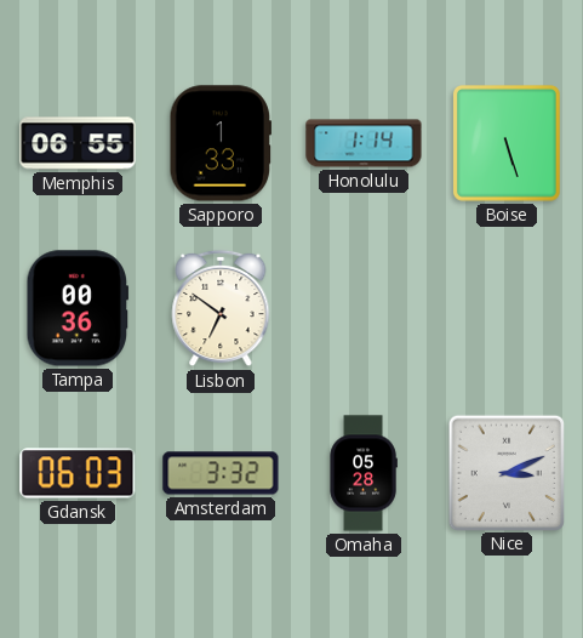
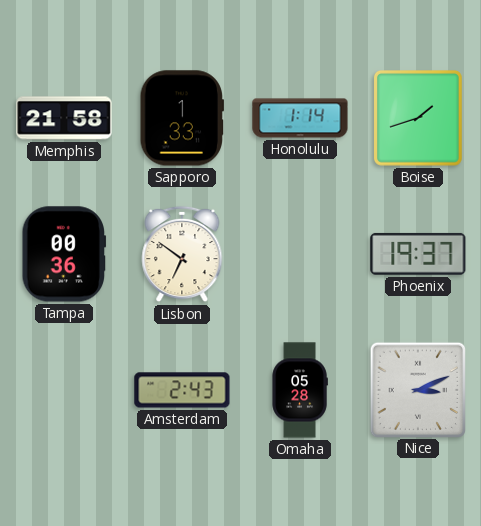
Memphis: 06:55 -> 21:58 (64, 118)
Boise: 5:27 -> 1:42 (418, 119)
Phoenix: none -> 19:37 (418, 254)
Gdansk: 06:03 -> none (78, 473)
Amsterdam: 3:32 -> 2:43 (182, 390)
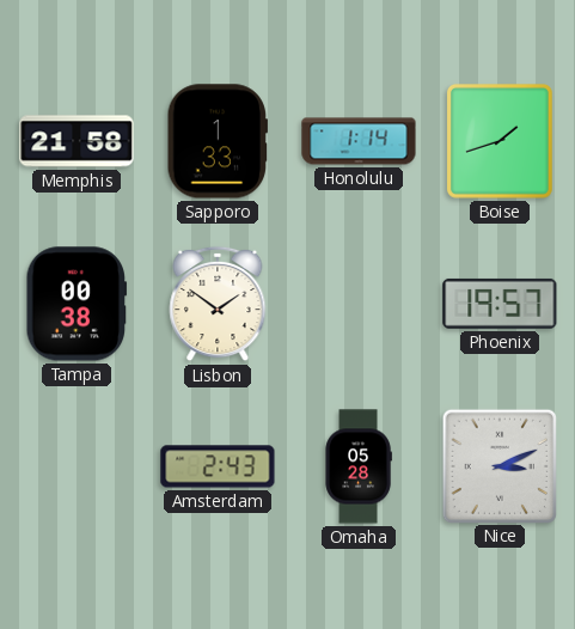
Tampa: 00:36 -> 00:38 (77, 304)
Lisbon: 6:51 -> 1:51 (218, 304)
Phoenix: 19:37 -> 19:57 (500, 304)
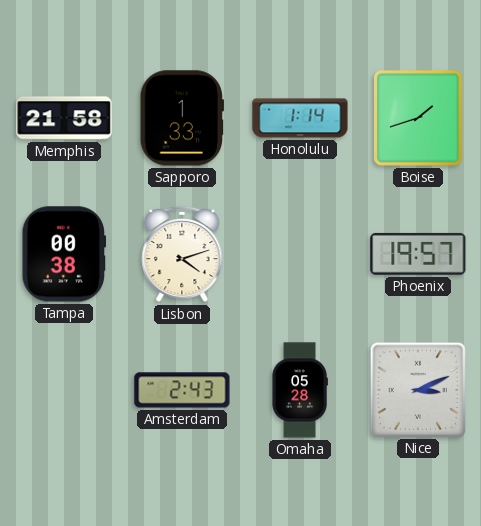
Lisbon: 1:51 -> 4:12 (182, 254)
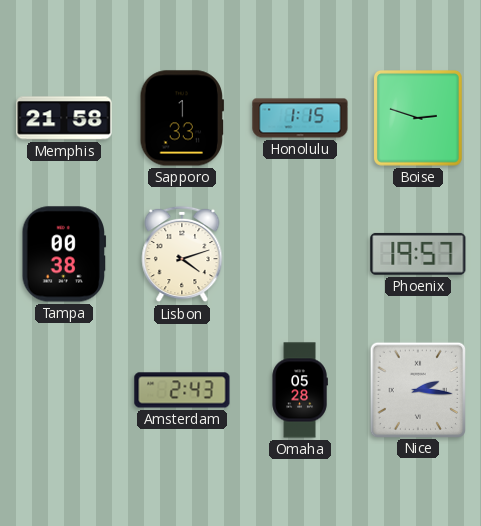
Honolulu: 1:14 -> 1:15 (300, 118)
Boise: 1:42 -> 2:48 (418, 119)
Nice: 3:11 -> 2:16 (417, 389)
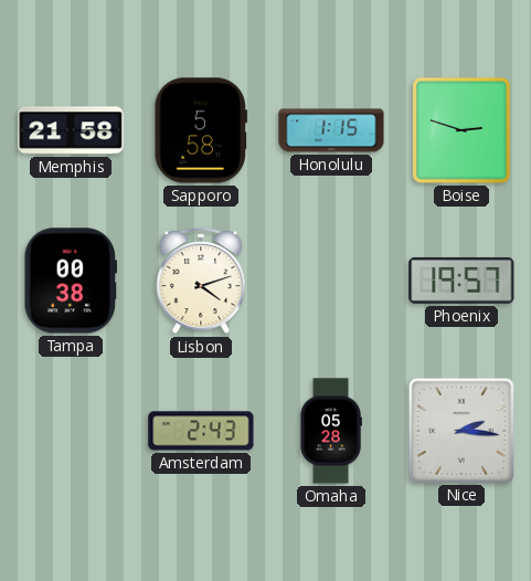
Sapporo: 1:33 -> 5:58 (200, 130)
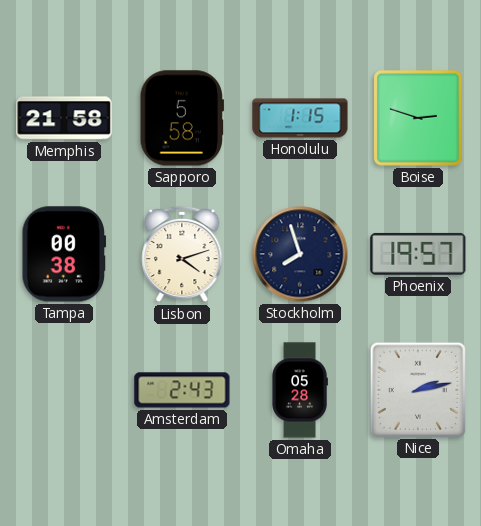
Stockholm: none -> 7:57 (300, 254)
Nice: 2:16 -> 2:13 (417, 389)
